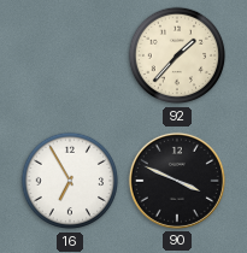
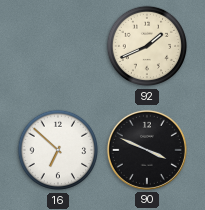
92: 1:37 -> 1:41 (147, 46)
16: 6:55 -> 6:52 (58, 150)
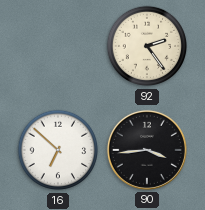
92: 1:41 -> 2:24 (147, 46)
90: 3:49 -> 3:44 (147, 150)
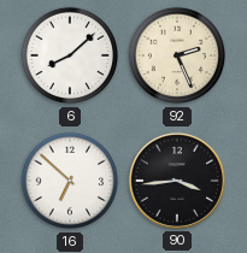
6: none -> 8:08 (70, 55)
92: 2:24 -> 2:26 (177, 55)
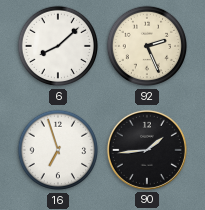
16: 6:52 -> 6:57 (58, 150)
90: 3:44 -> 1:44 (147, 150)
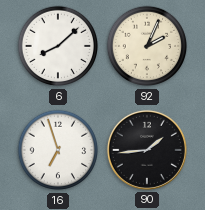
92: 2:26 -> 2:04 (147, 46)
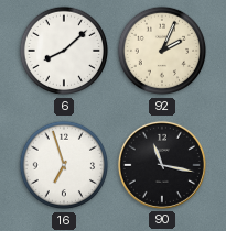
90: 1:44 -> 11:17 (162, 165)
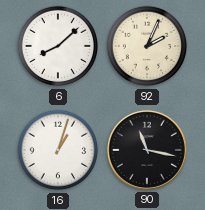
16: 6:57 -> 1:03 (58, 150)
